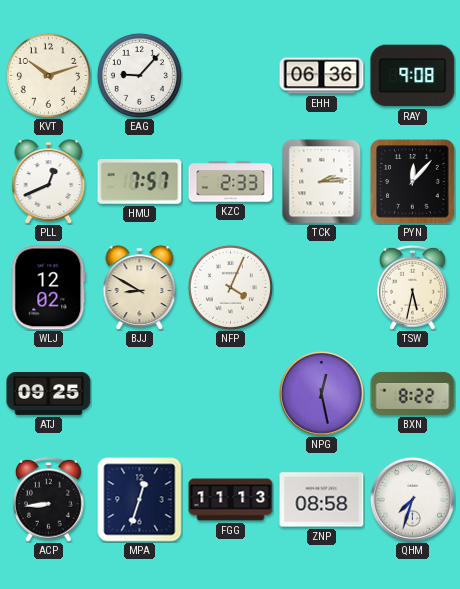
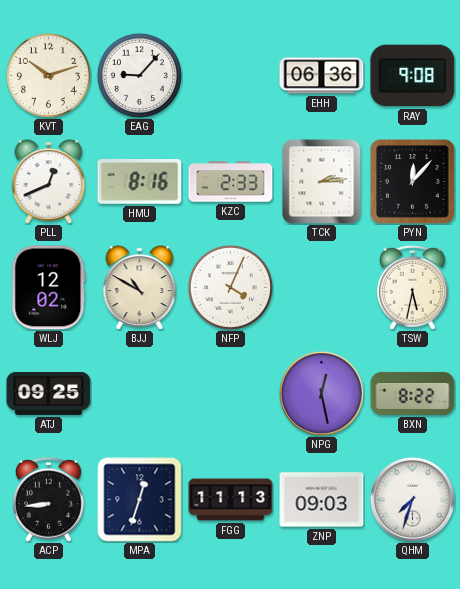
HMU: 7:57 -> 8:16 (140, 182)
BJJ: 8:50 -> 10:50 (140, 288)
ZNP: 08:58 -> 09:03 (322, 500)
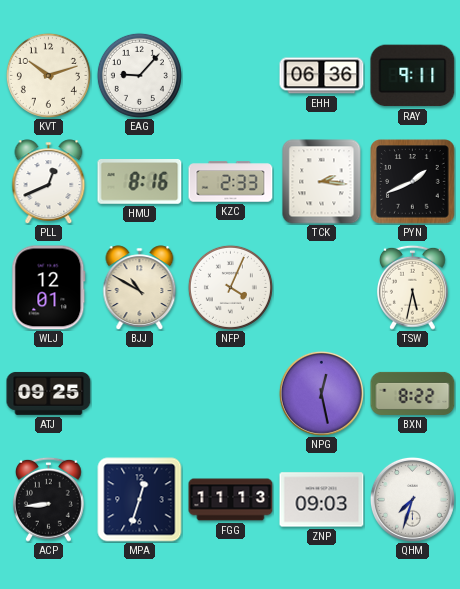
RAY: 9:08 -> 9:11 (413, 76)
TCK: 2:14 -> 2:16 (322, 182)
PYN: 12:07 -> 1:41 (413, 182)
WLJ: 12:02 -> 12:01 (49, 288)
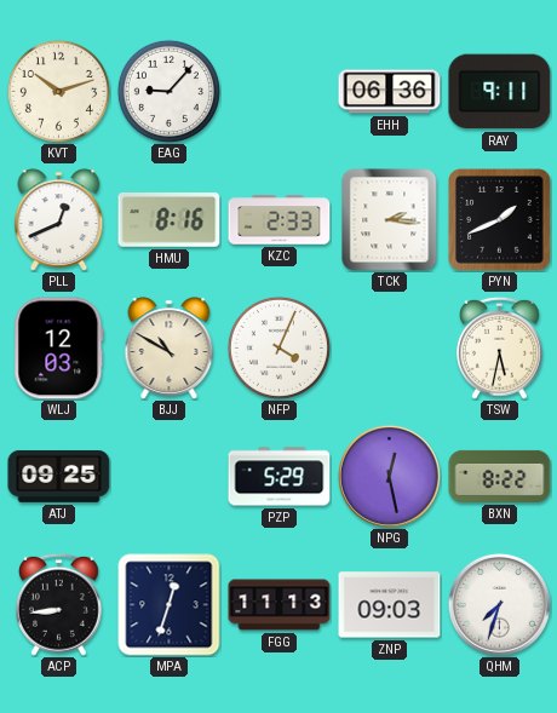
WLJ: 12:01 -> 12:03 (59, 349)
PZP: none -> 5:29 (280, 477)
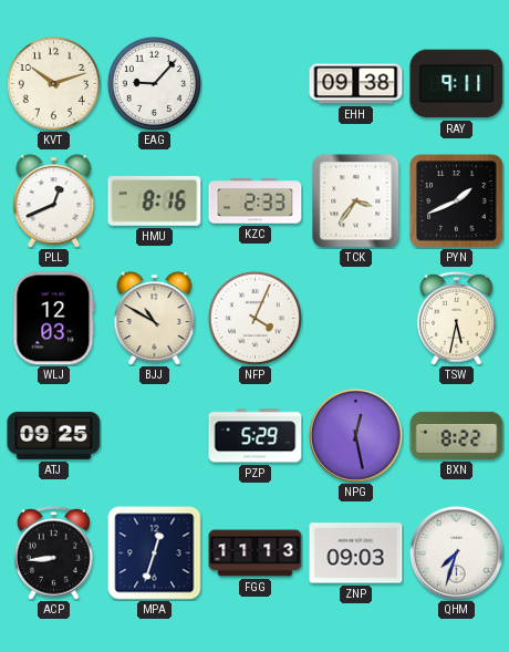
EHH: 06:36 -> 09:38 (356, 84)
TCK: 2:16 -> 3:36 (356, 201)
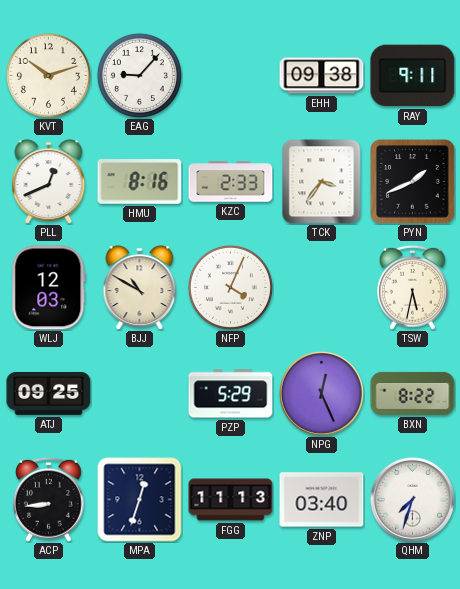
NPG: 12:28 -> 12:26 (321, 393)
ZNP: 09:03 -> 03:40 (322, 500)
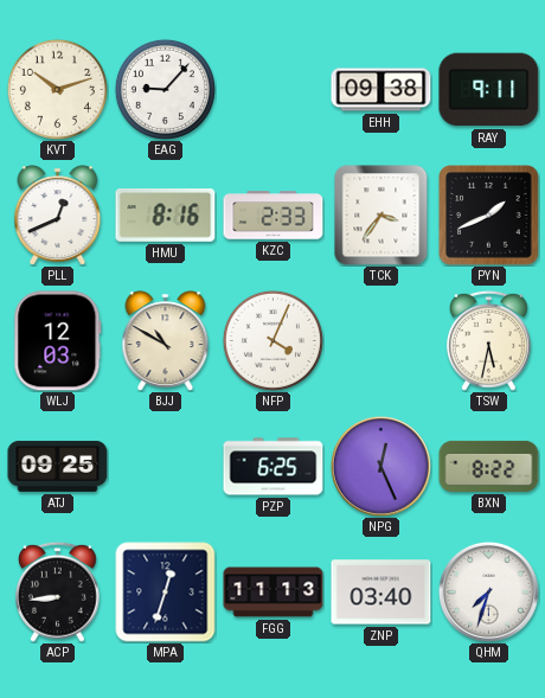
PZP: 5:29 -> 6:25 (274, 467)
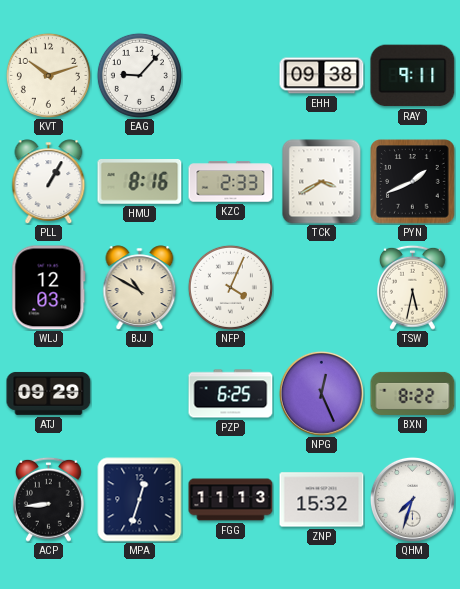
PLL: 12:41 -> 1:05 (49, 182)
TCK: 3:36 -> 3:40 (322, 182)
ATJ: 09:25 -> 09:29 (49, 393)
ZNP: 03:40 -> 15:32 (322, 500)
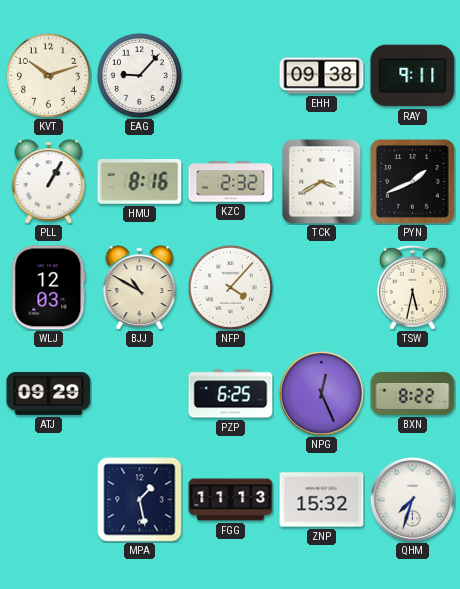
KZC: 2:33 -> 2:32 (231, 182)
NFP: 4:04 -> 4:07 (230, 287)
ACP: 8:44 -> none (48, 499)
MPA: 12:33 -> 1:28 (140, 500)
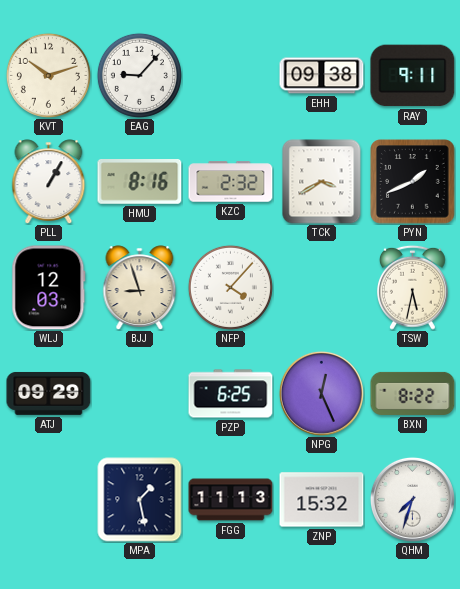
BJJ: 10:50 -> 8:57 (140, 288)
